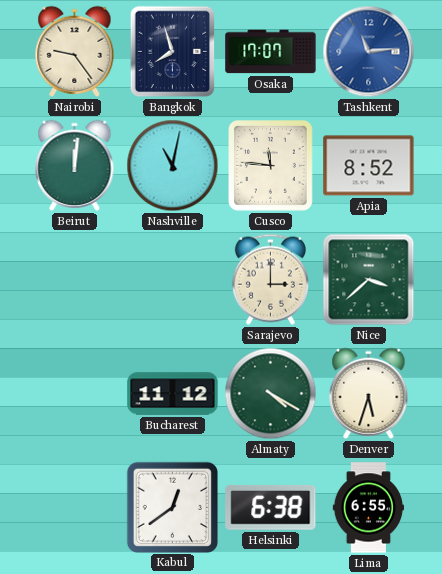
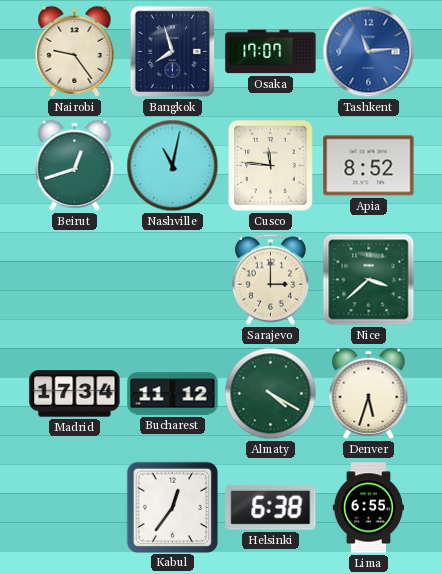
Beirut: 12:01 -> 12:42 (75, 165)
Madrid: none -> 17:34 (75, 394)
Kabul: 12:39 -> 12:36 (172, 507)
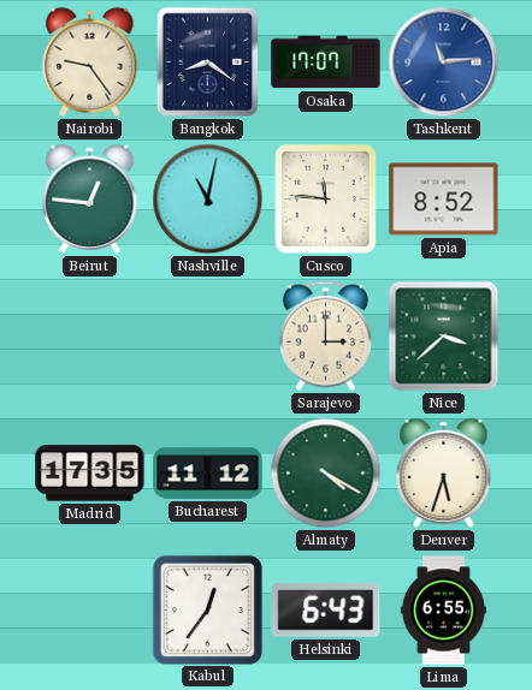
Bangkok: 7:57 -> 8:21 (208, 63)
Beirut: 12:42 -> 12:46 (90, 198)
Madrid: 17:34 -> 17:35 (90, 474)
Helsinki: 6:38 -> 6:43 (326, 609)
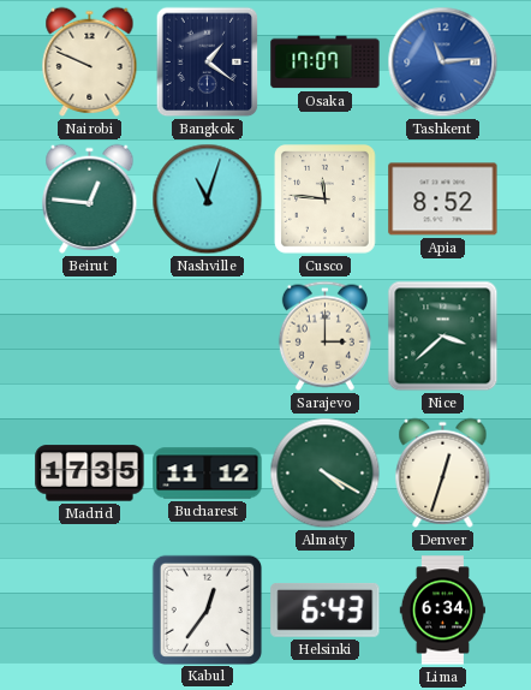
Nairobi: 9:24 -> 9:49 (90, 61)
Bangkok: 8:21 -> 1:21 (208, 63)
Nashville: 11:02 -> 11:03 (208, 200)
Denver: 5:33 -> 12:33 (443, 472)
Lima: 6:55 -> 6:34 (442, 611)
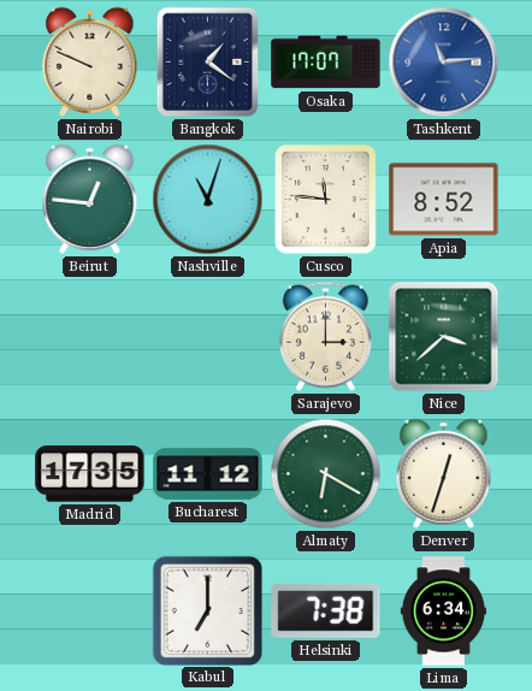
Almaty: 4:20 -> 6:20 (326, 474)
Kabul: 12:36 -> 7:00 (207, 610)
Helsinki: 6:43 -> 7:38 (326, 610)
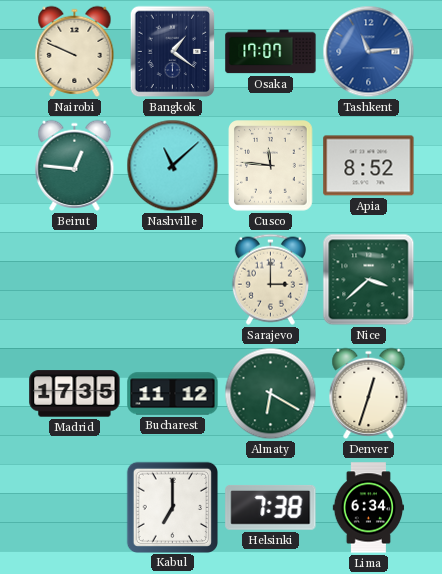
Nashville: 11:03 -> 11:08 (173, 166)
